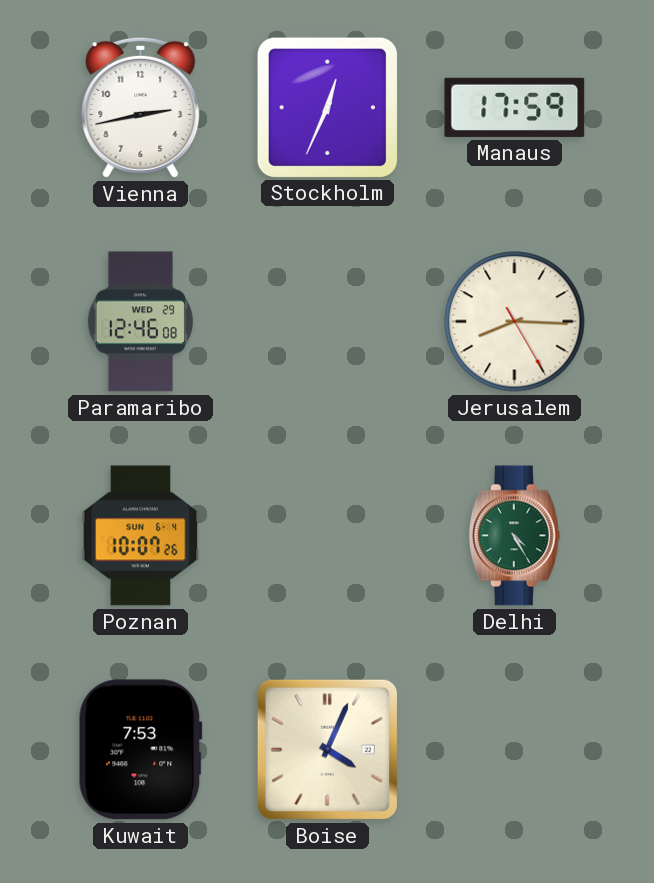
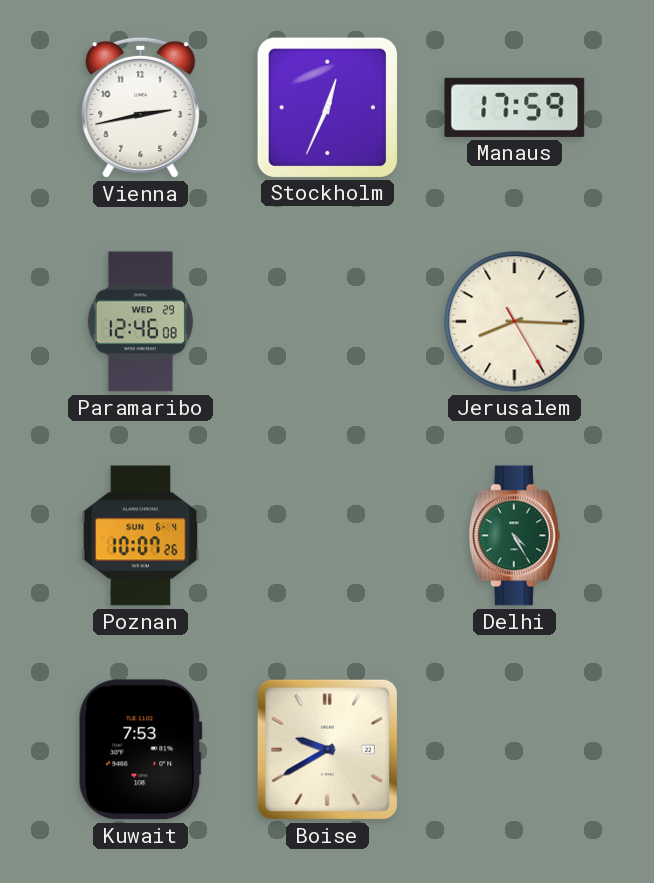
Boise: 4:04 -> 9:40 (327, 749)
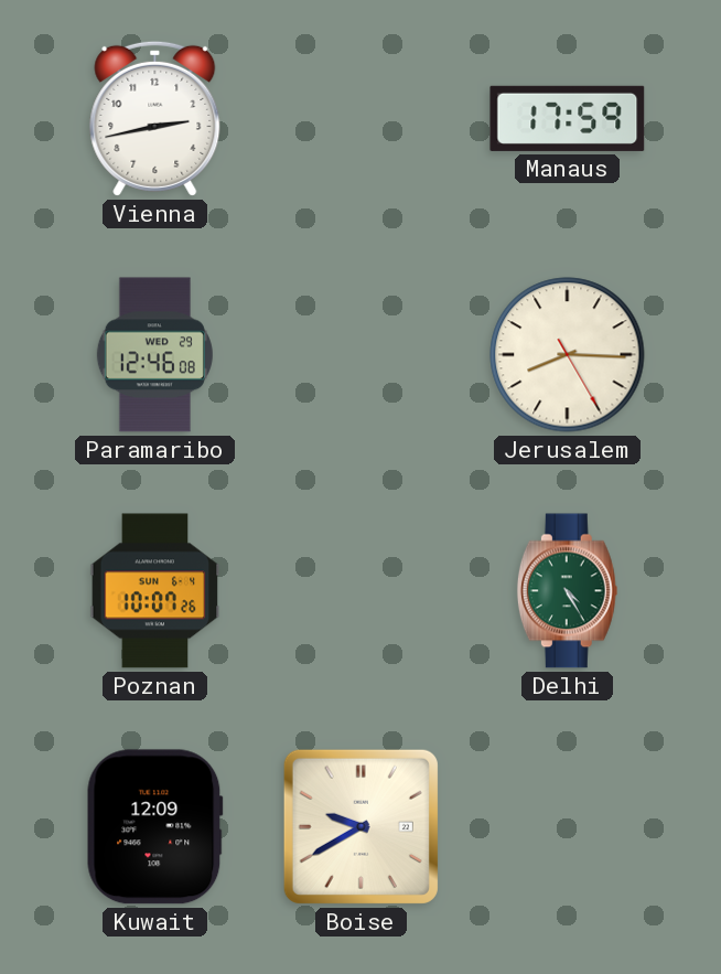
Stockholm: 12:34 -> none (327, 107)
Kuwait: 7:53 -> 12:09 (154, 827)
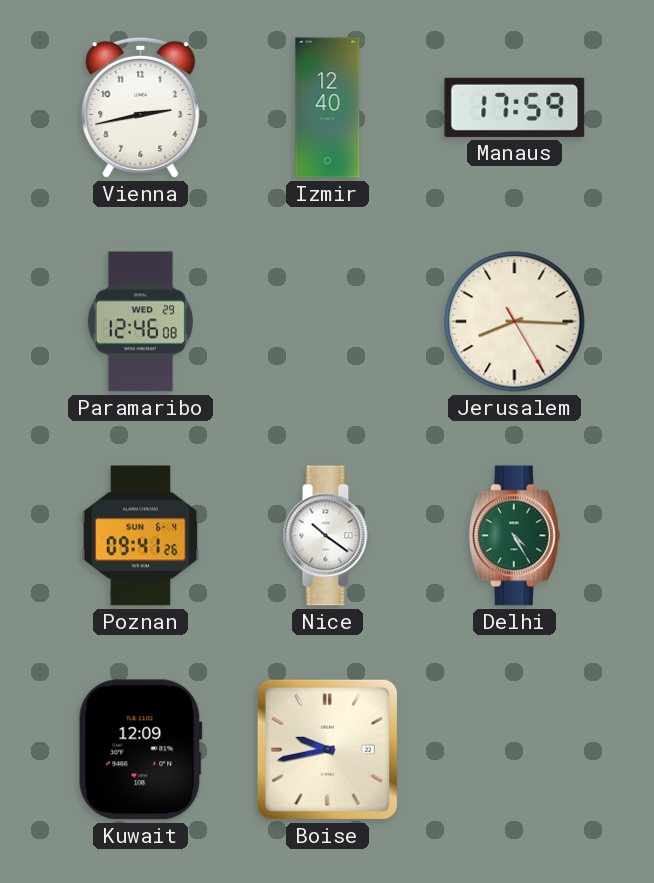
Izmir: none -> 12:40 (328, 108)
Poznan: 10:07 -> 09:41 (141, 536)
Nice: none -> 10:21 (327, 536)
Boise: 9:40 -> 9:43 (327, 749)
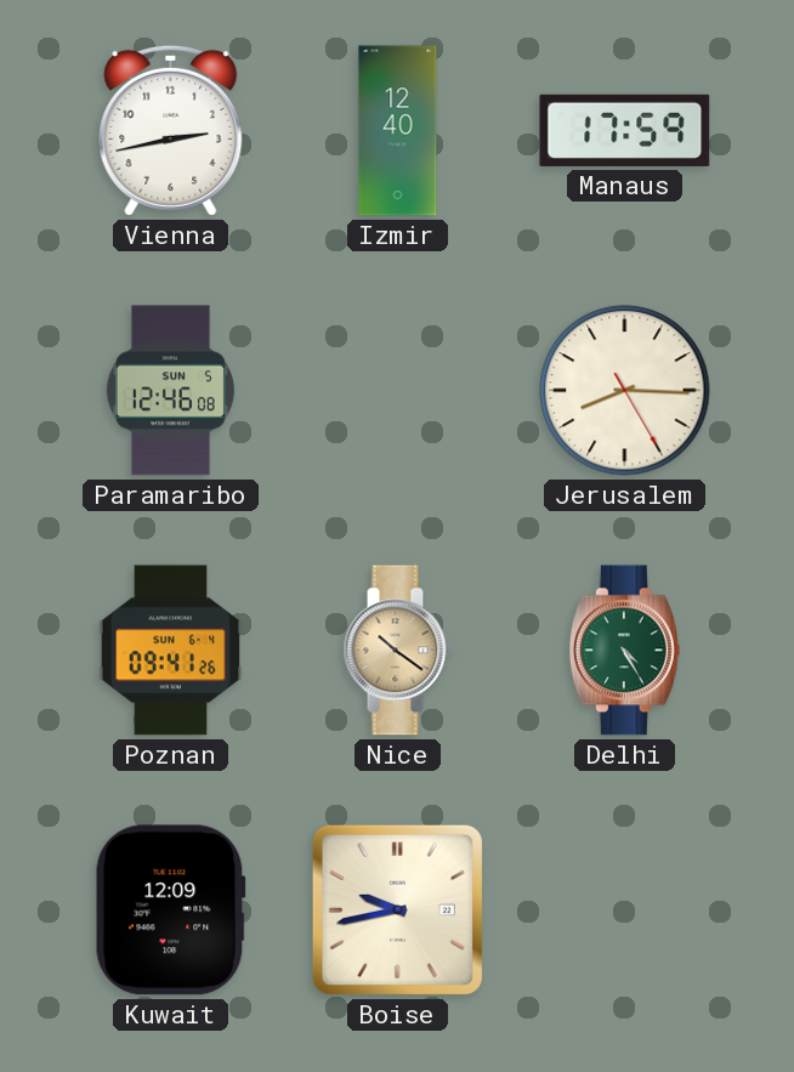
Paramaribo date: WED 29 -> SUN 5 (170, 391)
Nice dial: white -> champagne (397, 651)
